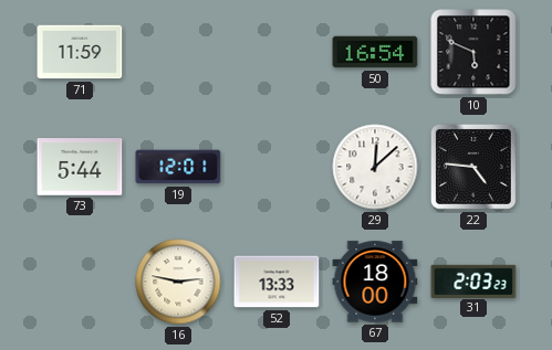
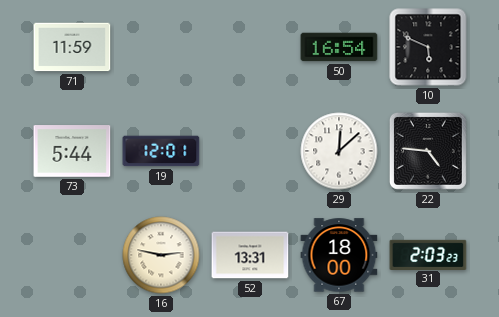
52: 13:33 -> 13:31 (250, 255)
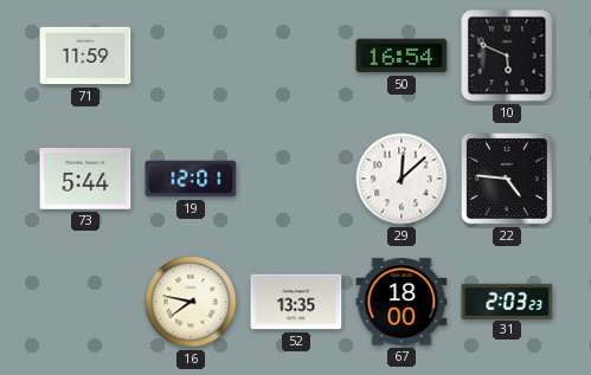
16: 2:47 -> 7:47 (191, 302)
52: 13:31 -> 13:35 (296, 302)
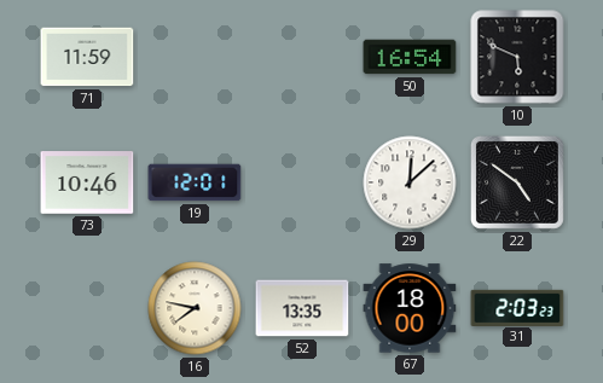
73: 5:44 -> 10:46 (87, 182)
22: 4:46 -> 4:51 (517, 182)
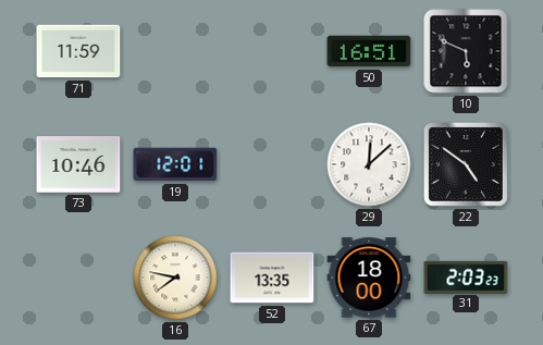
50: 16:54 -> 16:51 (369, 51)
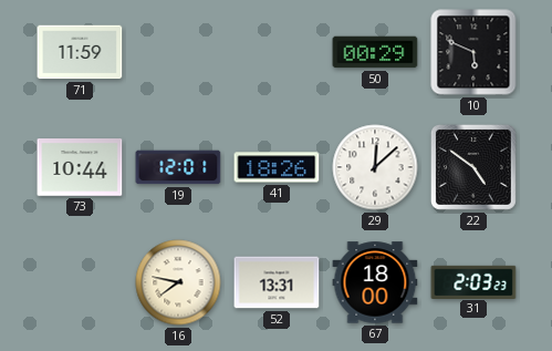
50: 16:51 -> 00:29 (375, 52)
73: 10:46 -> 10:44 (80, 167)
41: none -> 18:26 (277, 167)
52: 13:35 -> 13:31 (277, 282)
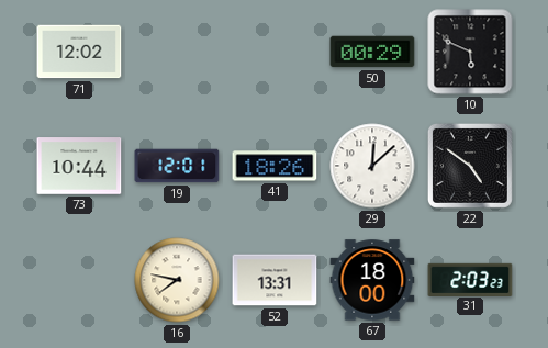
71: 11:59 -> 12:02 (79, 52)
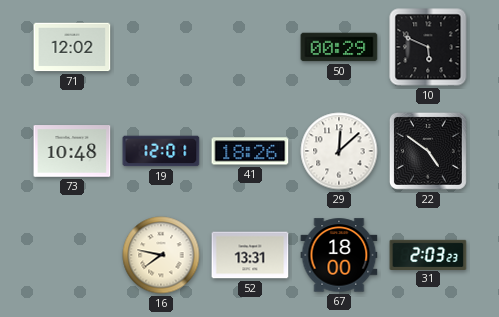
73: 10:44 -> 10:48 (72, 151)
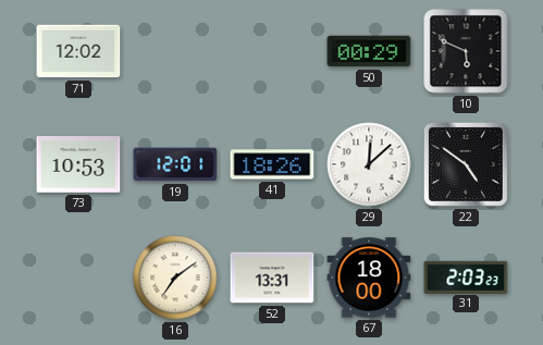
73: 10:48 -> 10:53 (78, 164)
16: 7:47 -> 7:09 (175, 278)
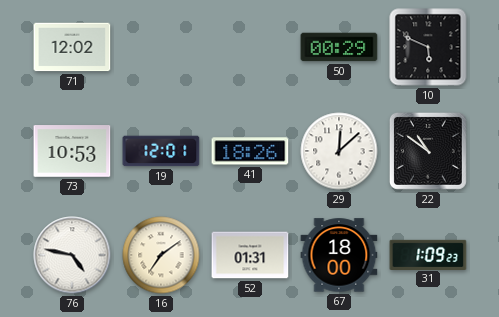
22: 4:51 -> 10:51 (428, 151)
76: none -> 4:47 (72, 255)
52: 13:31 -> 01:31 (250, 255)
31: 2:03 -> 1:09 (428, 254)
